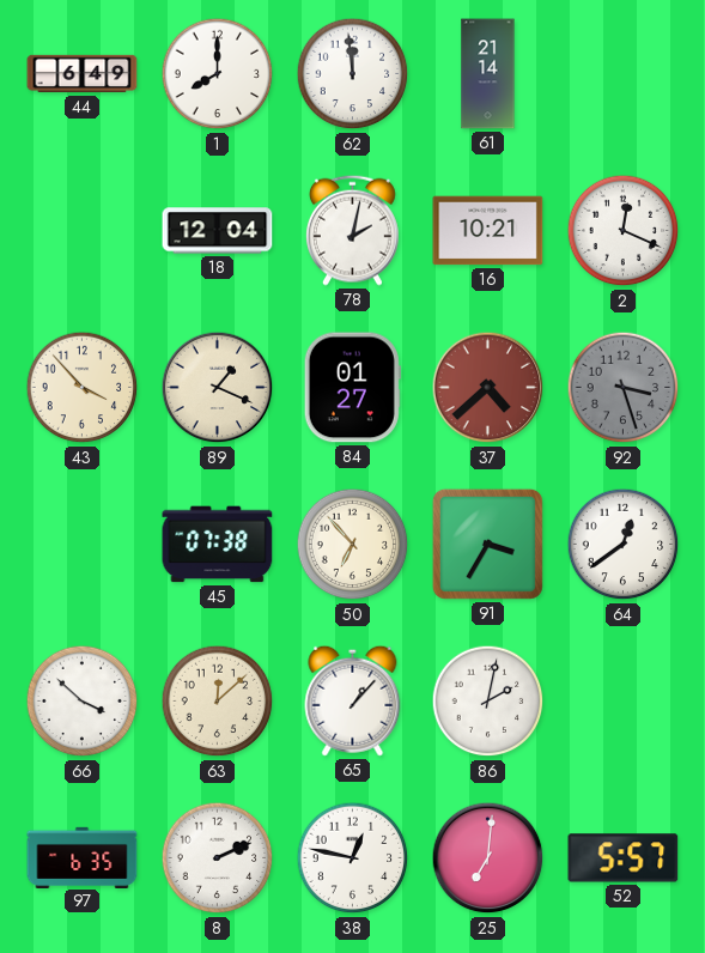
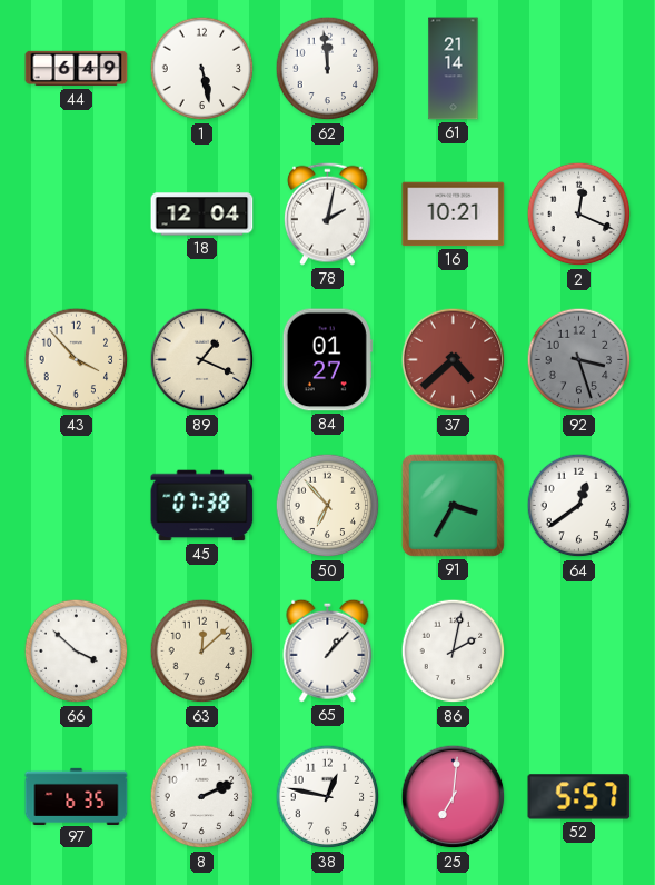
1: 8:00 -> 5:28 (202, 69)
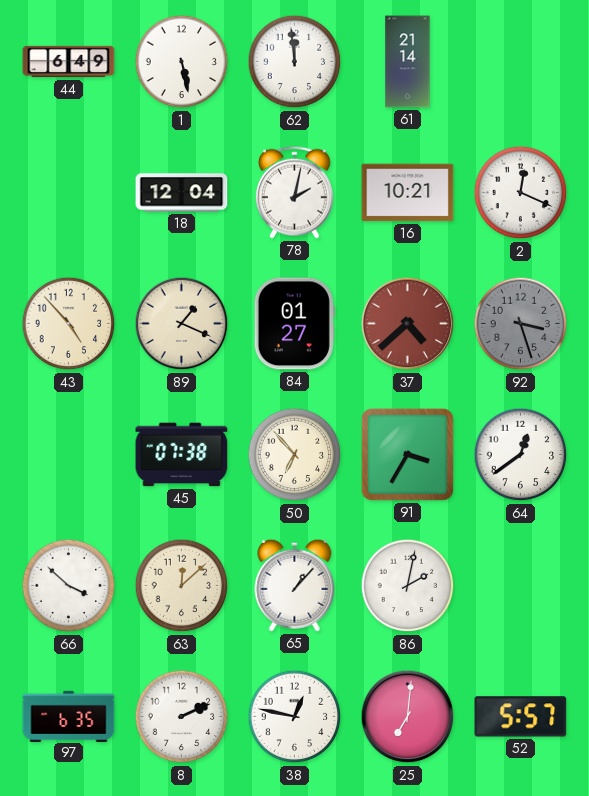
43: 3:53 -> 4:53 (69, 324)
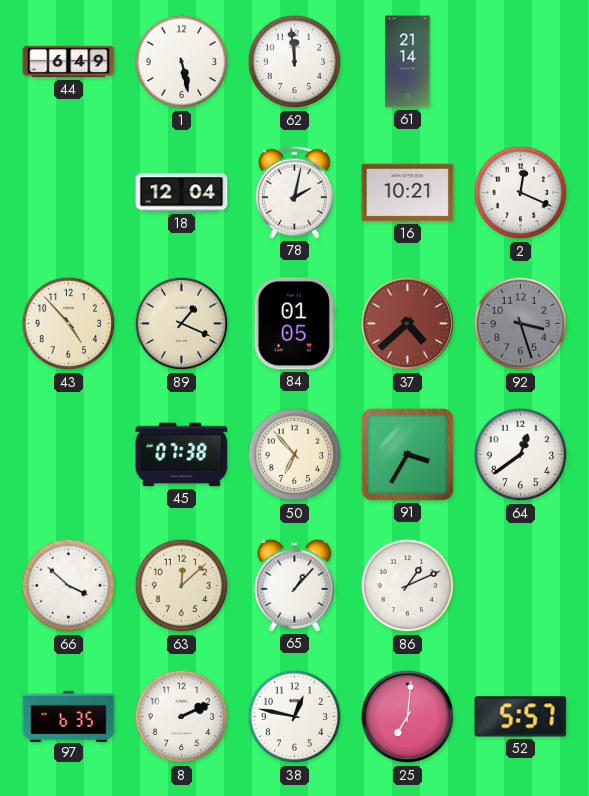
84: 01:27 -> 01:05 (294, 324)
86: 2:02 -> 1:11 (408, 586)
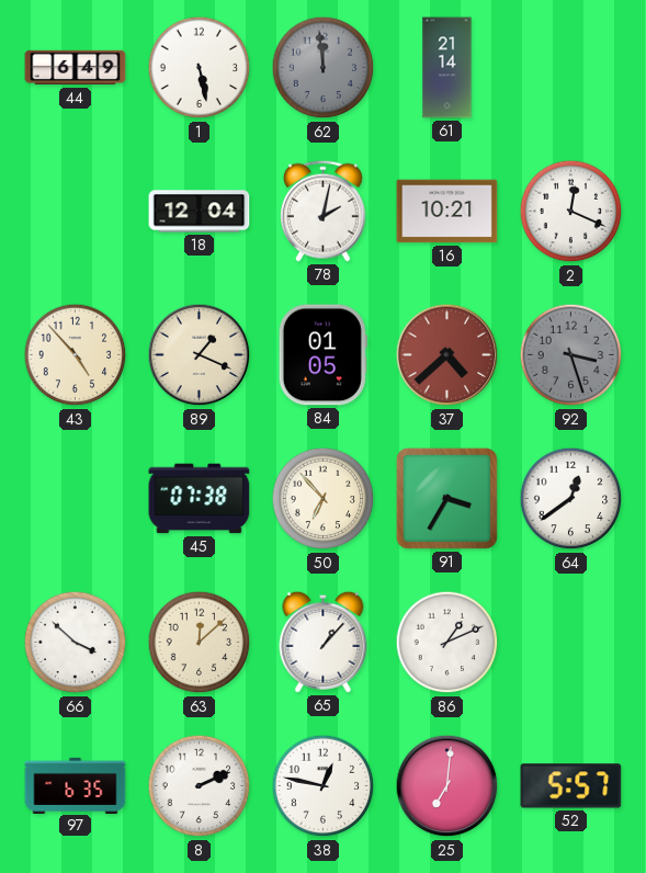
62 dial: white -> grey (324, 68)
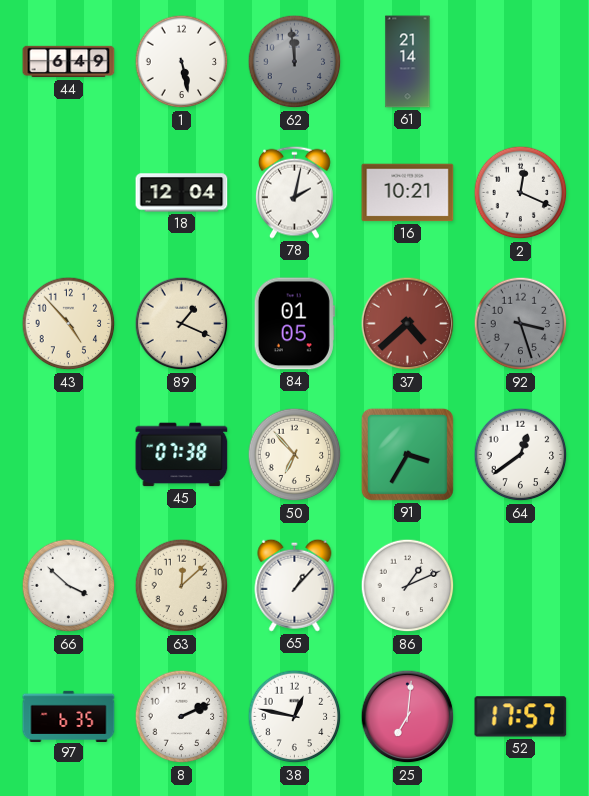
52: 5:57 -> 17:57 (521, 717)
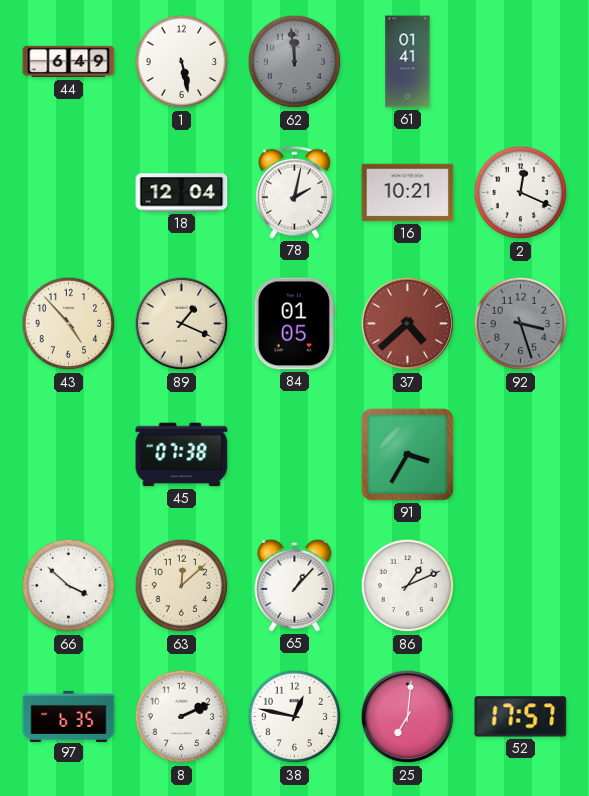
61: 21:14 -> 01:41 (408, 62)
50: 6:53 -> none (295, 455)
64: 12:39 -> none (521, 455)
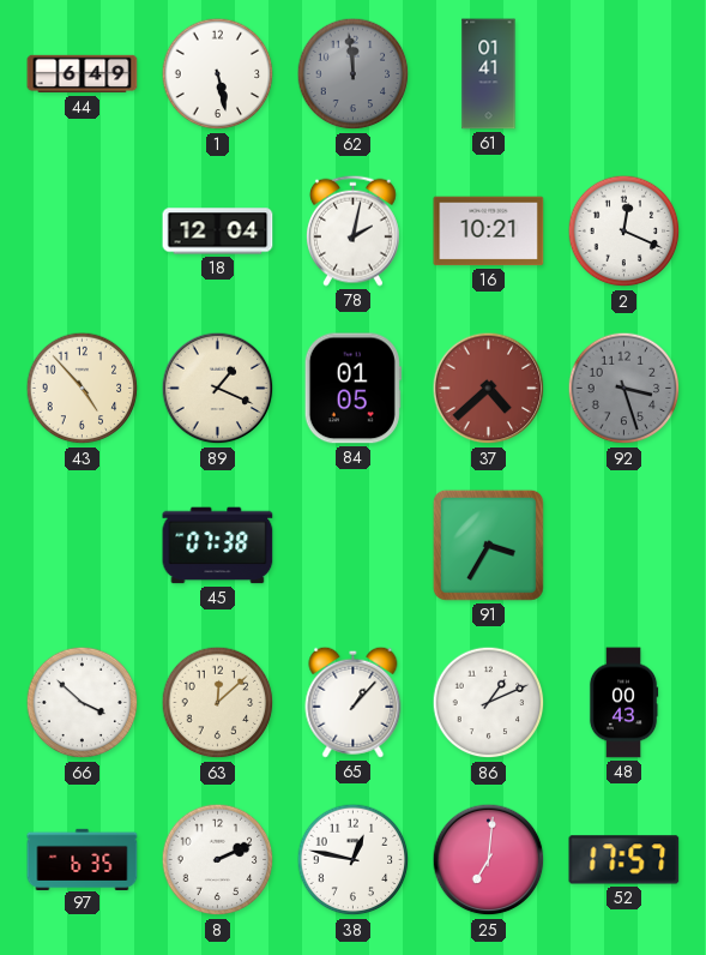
48: none -> 00:43 (623, 703)
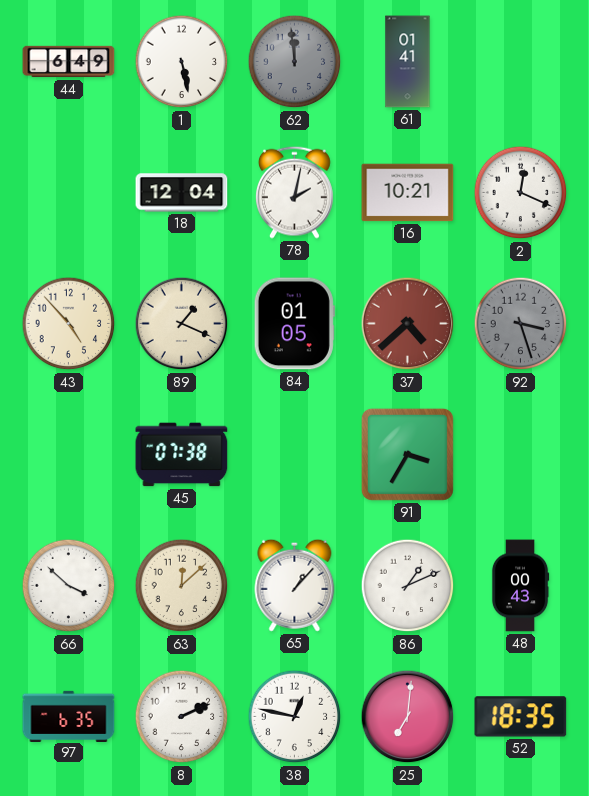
52: 17:57 -> 18:35 (521, 717)
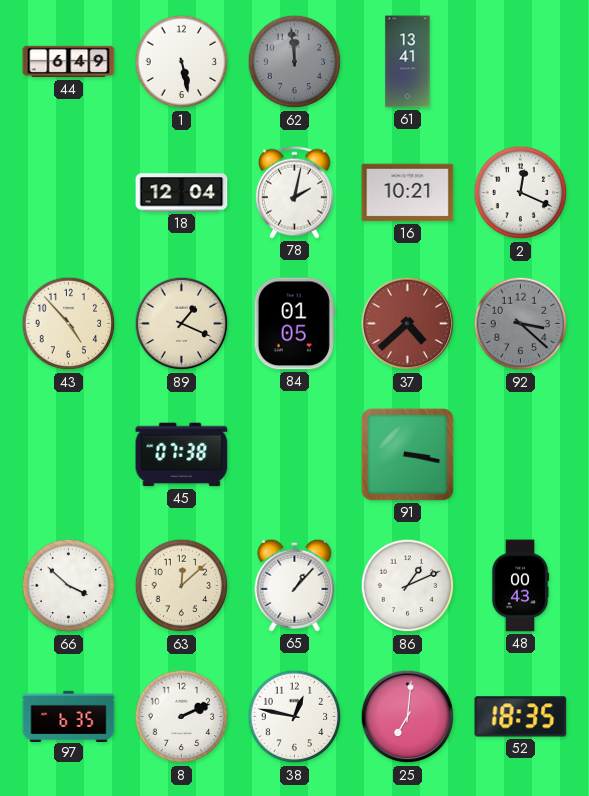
61: 01:41 -> 13:41 (408, 62)
92: 3:27 -> 3:22 (521, 324)
91: 3:35 -> 3:17 (407, 454)
